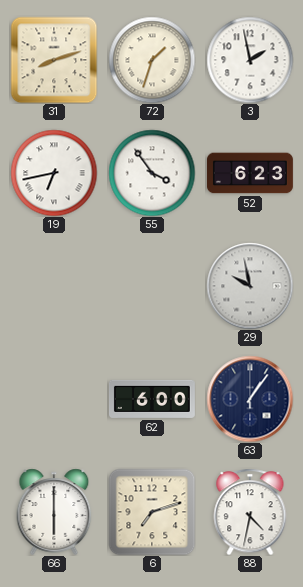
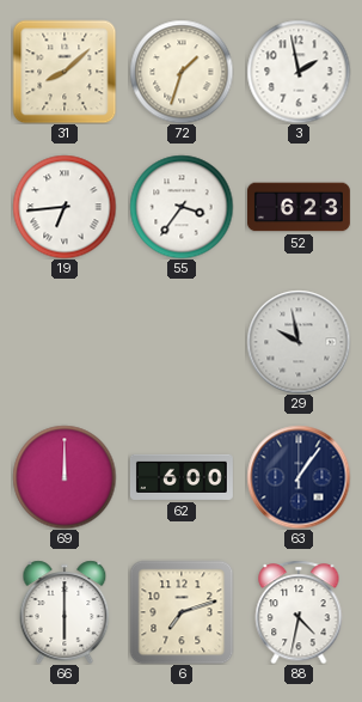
31: 8:12 -> 8:08 (65, 72)
19: 6:43 -> 6:44 (65, 207)
55: 3:54 -> 3:36 (182, 207)
69: none -> 12:00 (65, 477)
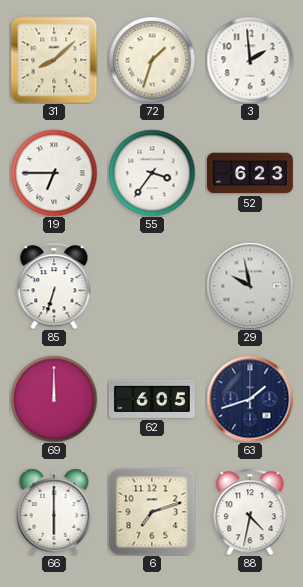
3: 1:58 -> 1:59 (250, 60)
19: 6:44 -> 6:45 (54, 173)
85: none -> 6:33 (54, 286)
62: 6:00 -> 6:05 (152, 399)
63: 1:06 -> 1:42 (250, 399)
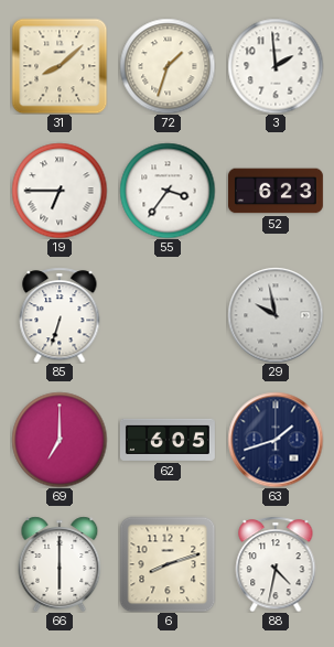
69: 12:00 -> 7:00 (60, 440)
6: 7:12 -> 8:12 (168, 564)
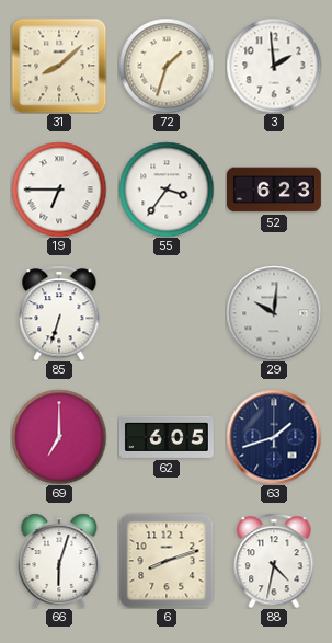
29: 9:58 -> 10:01 (274, 313)
66: 6:00 -> 6:03 (59, 561)
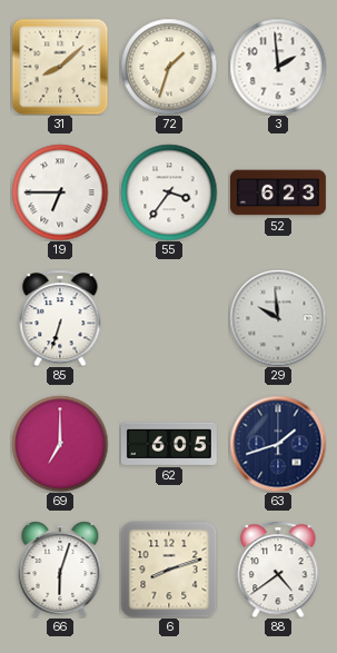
29: 10:01 -> 9:59 (278, 318)
88: 4:32 -> 4:39 (278, 570)
